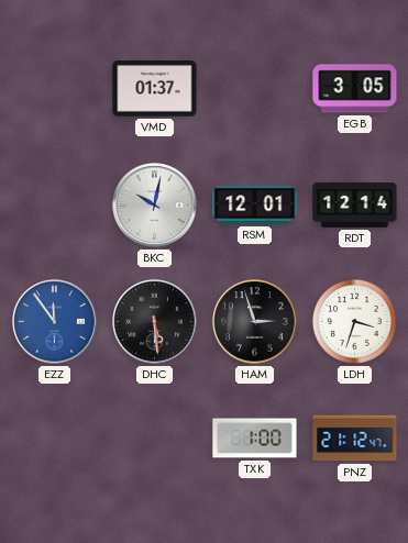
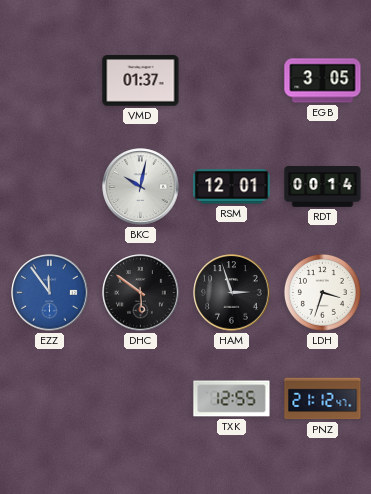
RDT: 12:14 -> 00:14 (323, 187)
DHC: 5:29 -> 5:51 (141, 293)
TXK: 1:00 -> 12:55 (232, 399)
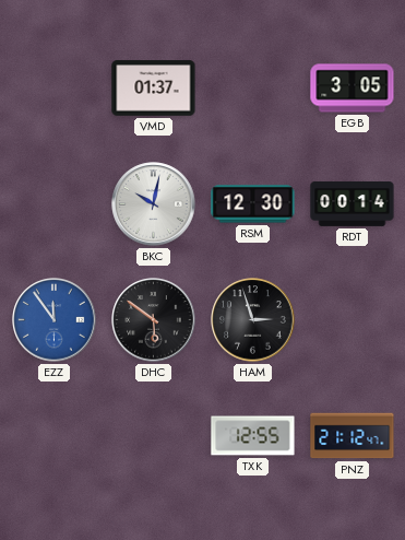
RSM: 12:01 -> 12:30 (253, 204)
LDH: 3:33 -> none (322, 292)
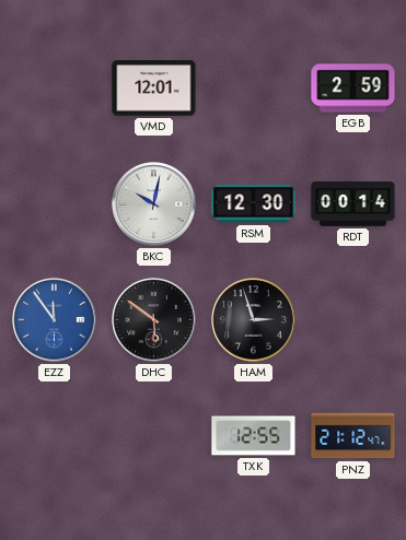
VMD: 01:37 -> 12:01 (154, 89)
EGB: 3:05 -> 2:59 (353, 89)
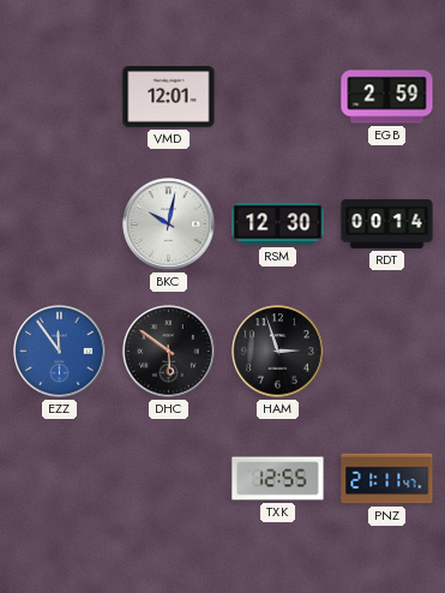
PNZ: 21:12 -> 21:11 (387, 479)
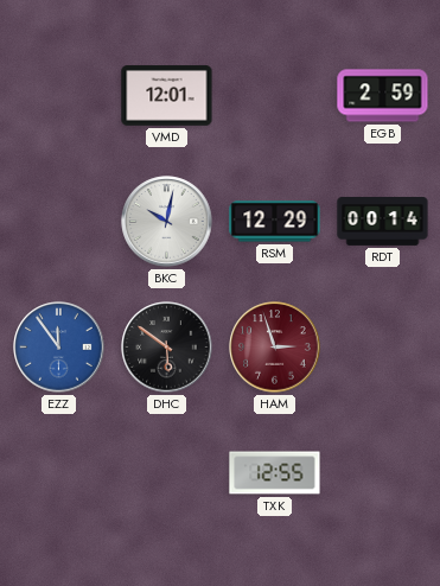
RSM: 12:30 -> 12:29 (275, 222)
HAM dial: black -> burgundy (275, 348)
PNZ: 21:11 -> none (387, 479)
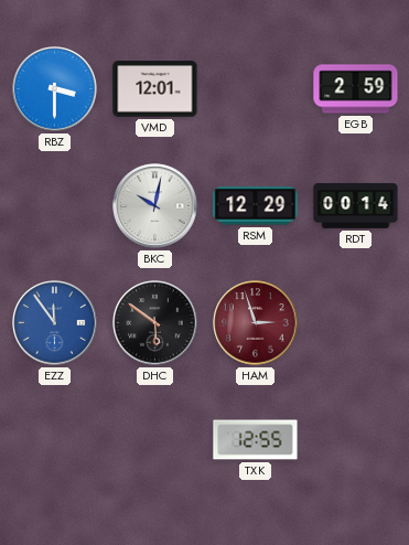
RBZ: none -> 3:30 (55, 89)
